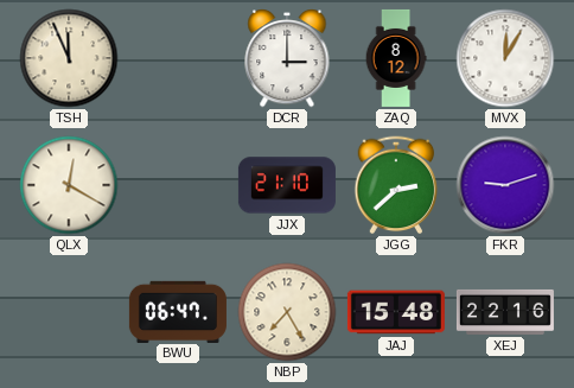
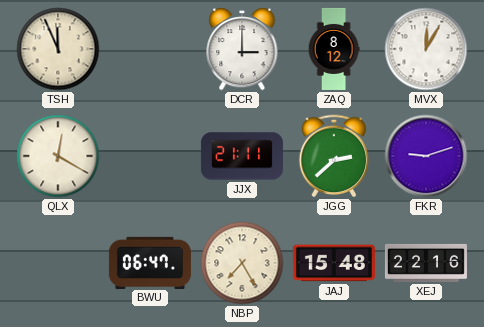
JJX: 21:10 -> 21:11 (242, 156)
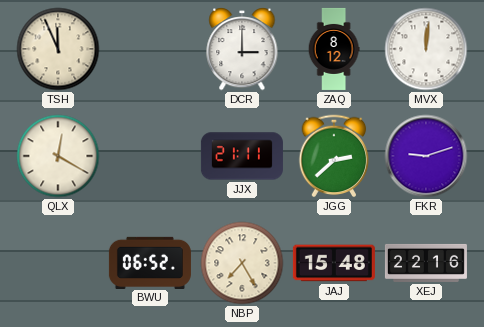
MVX: 12:05 -> 12:01 (426, 49)
BWU: 06:47 -> 06:52 (150, 262)
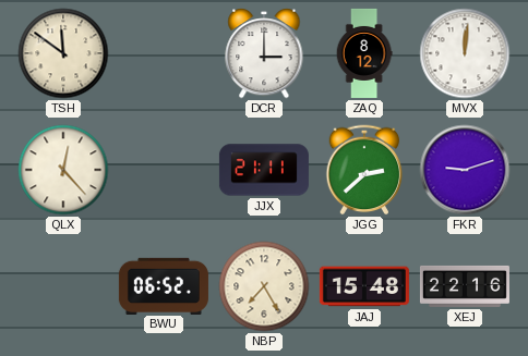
TSH: 11:56 -> 11:51 (63, 53)
QLX: 12:20 -> 12:23 (63, 170)
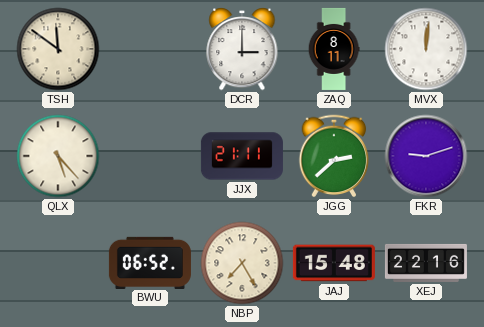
ZAQ: 8:12 -> 8:11 (334, 49)
QLX: 12:23 -> 5:23 (58, 156)
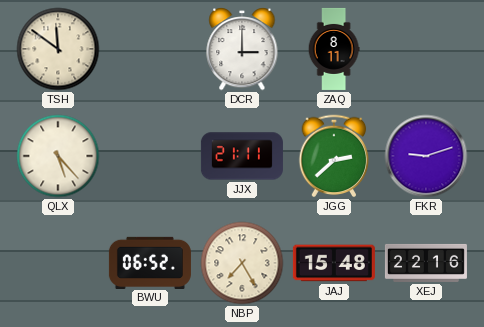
MVX: 12:01 -> none (426, 49)
